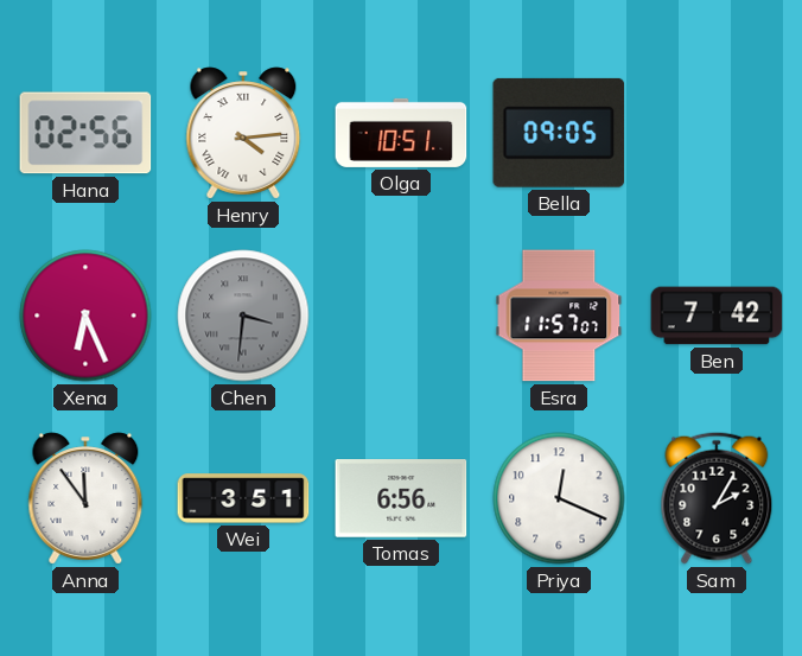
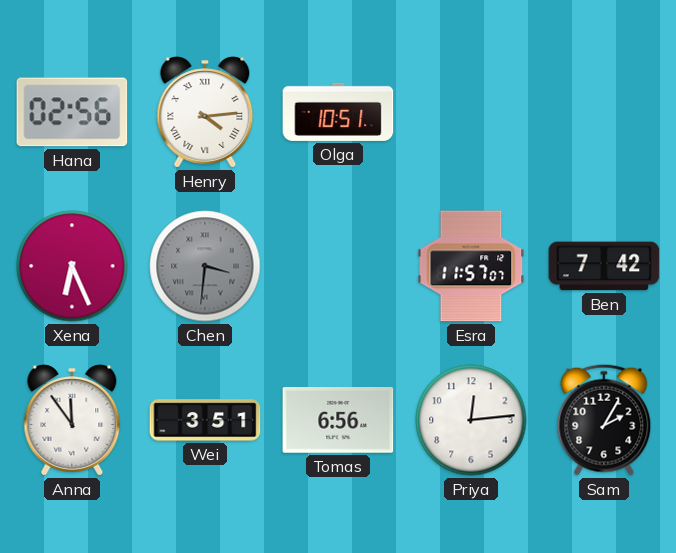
Bella: 09:05 -> none (559, 133)
Priya: 12:19 -> 12:14 (471, 420)
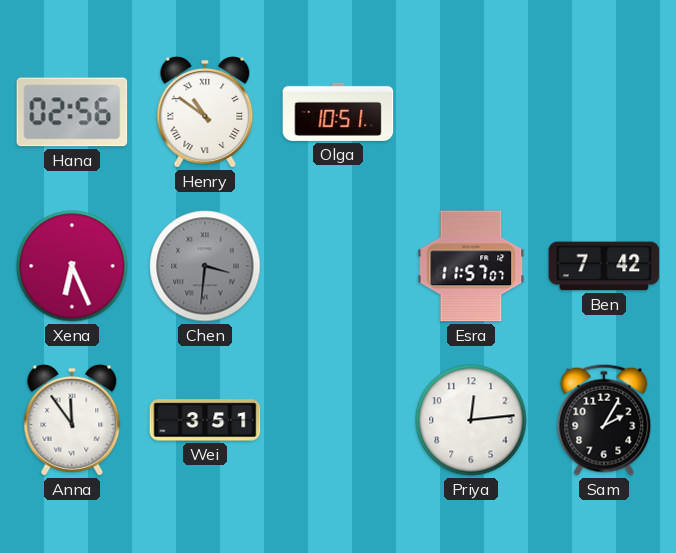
Henry: 4:14 -> 10:51 (205, 112)
Tomas: 6:56 -> none (338, 421)
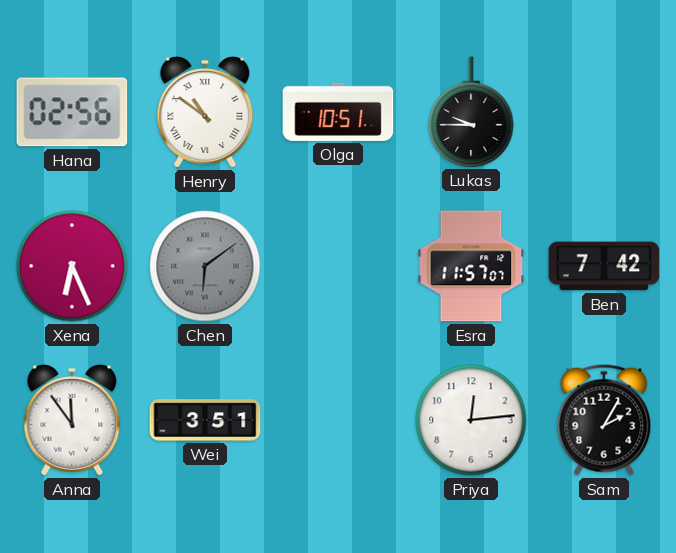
Lukas: none -> 9:45 (471, 112)
Chen: 3:31 -> 6:09 (205, 266)
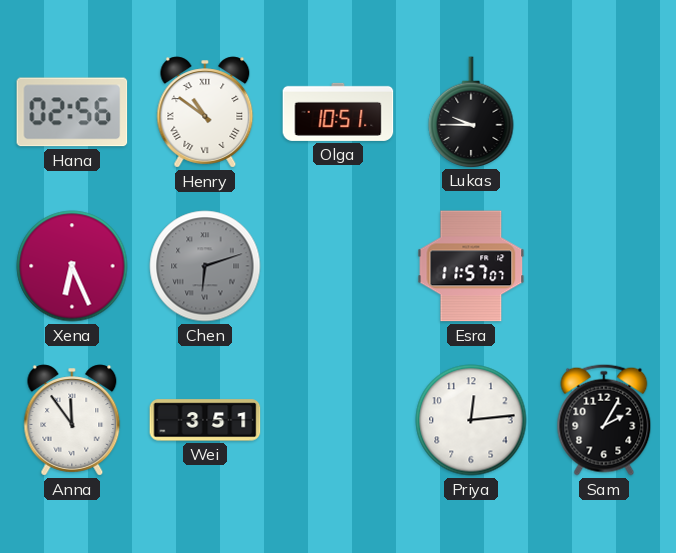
Chen: 6:09 -> 6:12 (205, 266)
Ben: 7:42 -> none (604, 266)
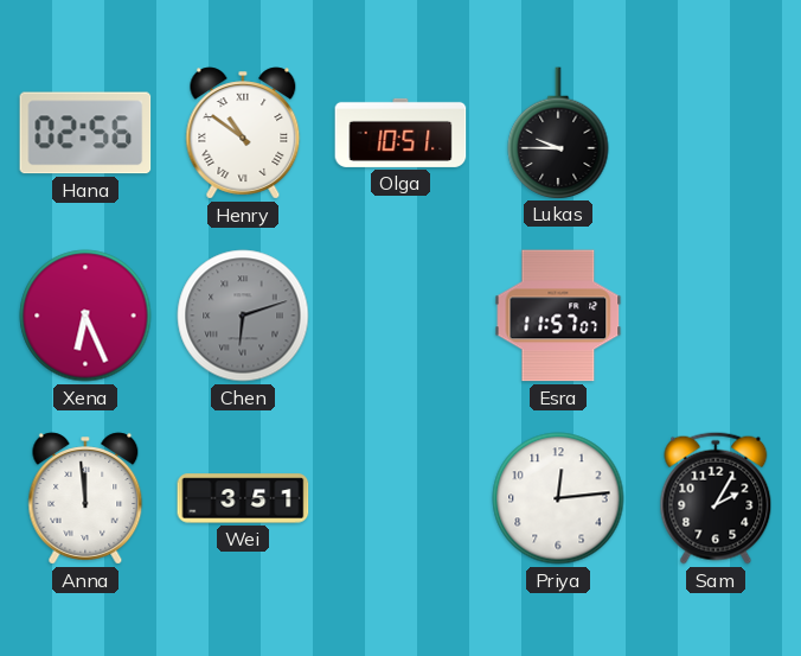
Anna: 11:54 -> 11:59 (85, 498)
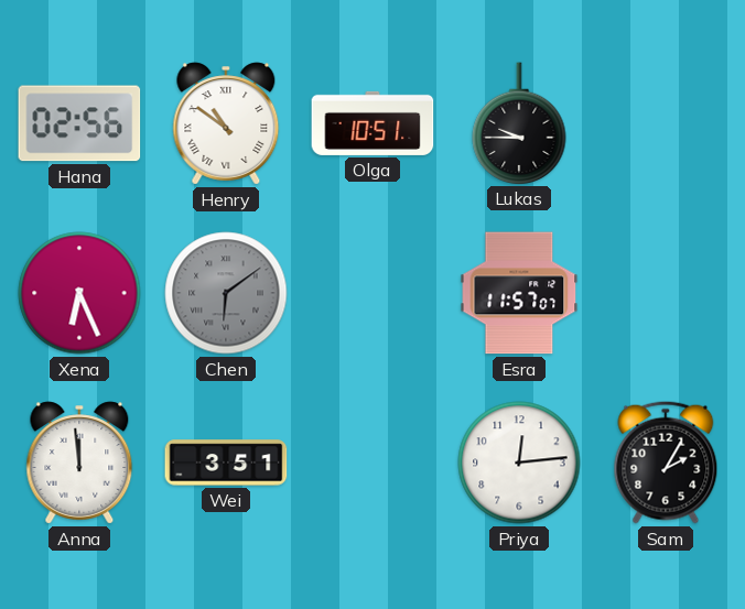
Chen: 6:12 -> 6:09 (226, 293)
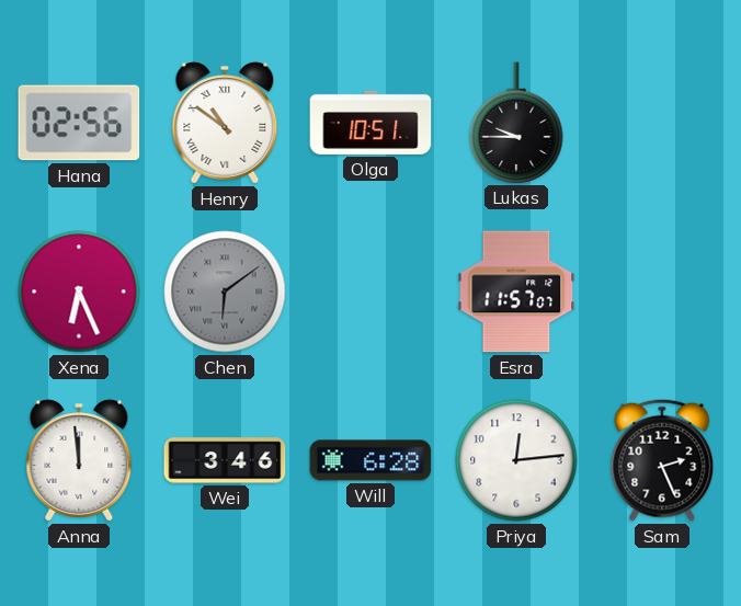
Wei: 3:51 -> 3:46 (225, 460)
Will: none -> 6:28 (371, 460)
Sam: 2:05 -> 2:26 (662, 460)
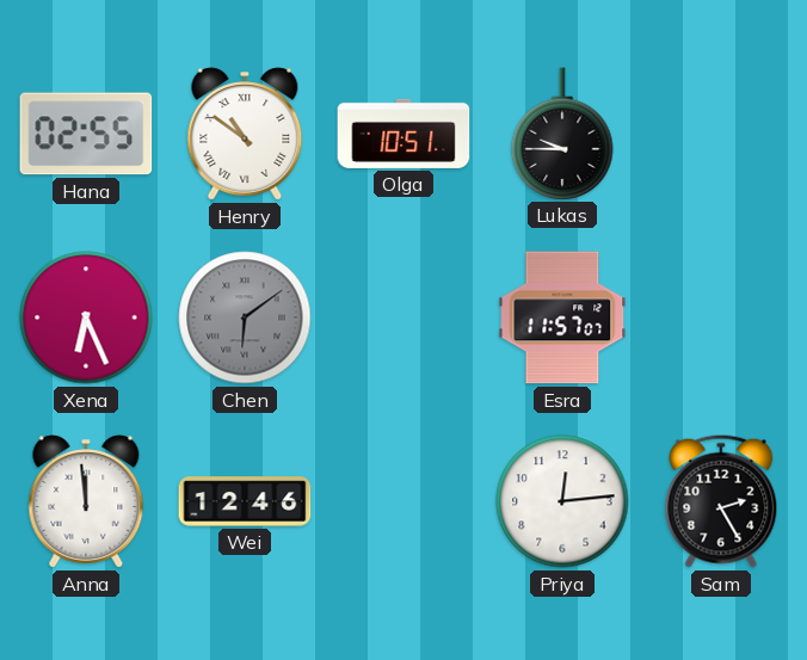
Hana: 02:56 -> 02:55 (86, 134)
Wei: 3:46 -> 12:46 (245, 501)
Will: 6:28 -> none (371, 460)
Sam: 2:26 -> 2:25 (721, 501)
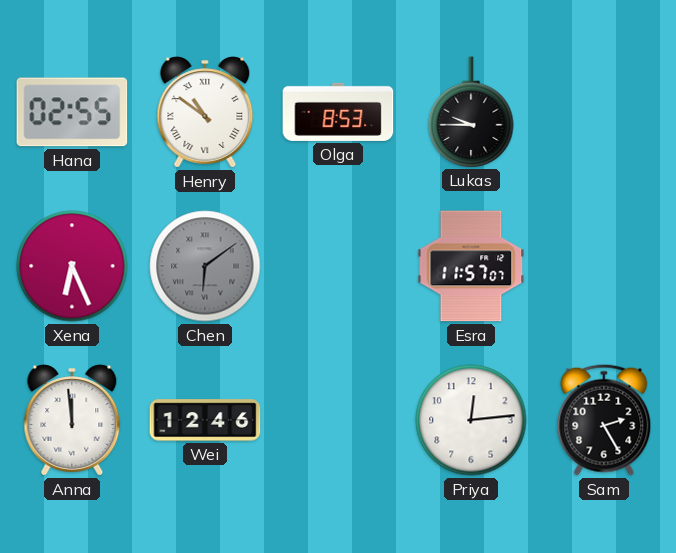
Olga: 10:51 -> 8:53 (338, 112)
